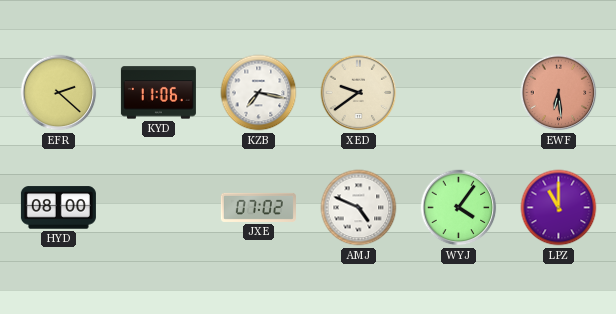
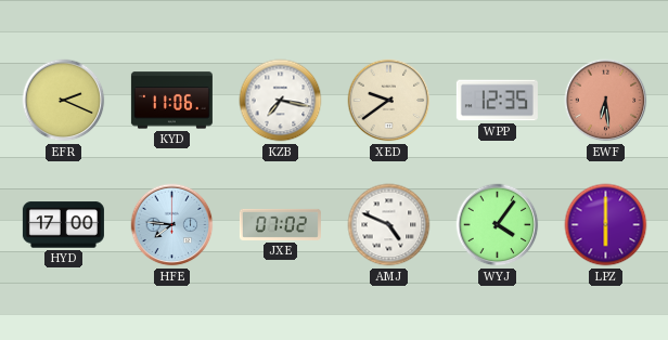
EFR: 2:22 -> 2:19 (64, 101)
WPP: none -> 12:35 (497, 101)
HYD: 08:00 -> 17:00 (63, 225)
HFE: none -> 7:46 (172, 225)
LPZ: 11:00 -> 6:00 (606, 225)
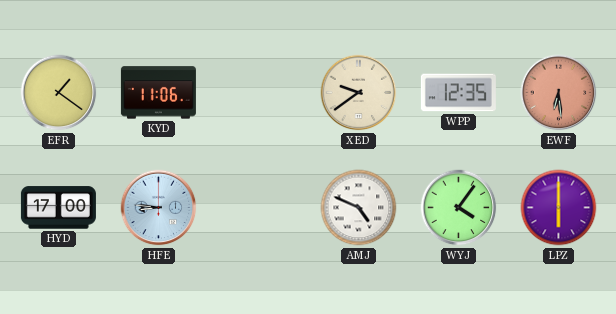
EFR: 2:19 -> 1:21 (59, 93)
KZB: 7:17 -> none (281, 101)
HFE: 7:46 -> 8:46 (159, 208)
JXE: 07:02 -> none (280, 224)
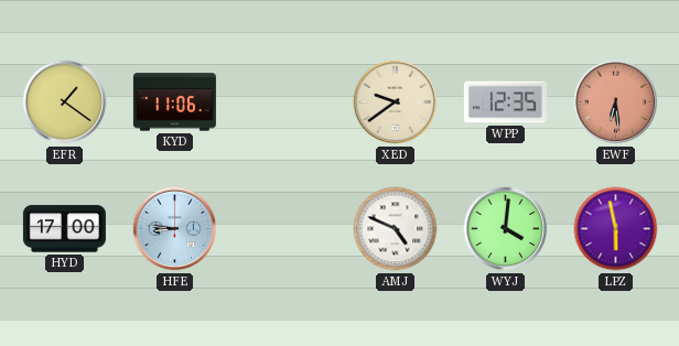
WYJ: 4:06 -> 4:01 (506, 229)
LPZ: 6:00 -> 5:58 (616, 229)
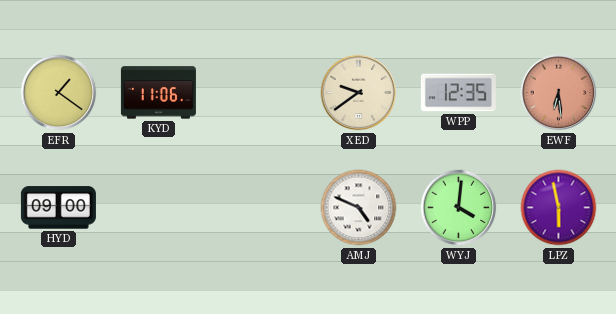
HYD: 17:00 -> 09:00 (58, 208)
HFE: 8:46 -> none (175, 229)
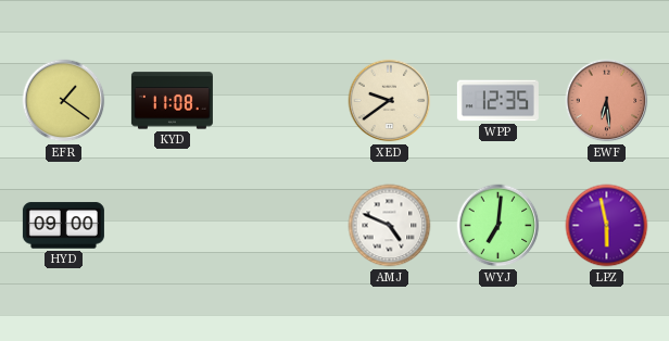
KYD: 11:06 -> 11:08 (172, 101)
WYJ: 4:01 -> 7:01 (498, 226)
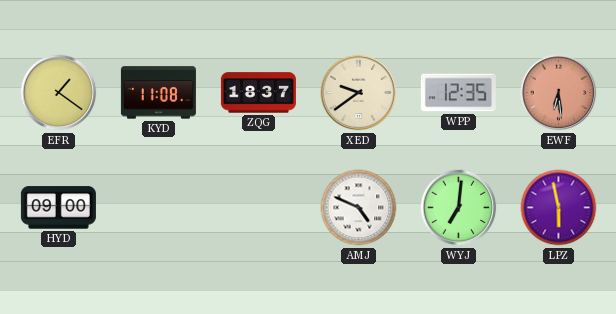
ZQG: none -> 18:37 (258, 93)
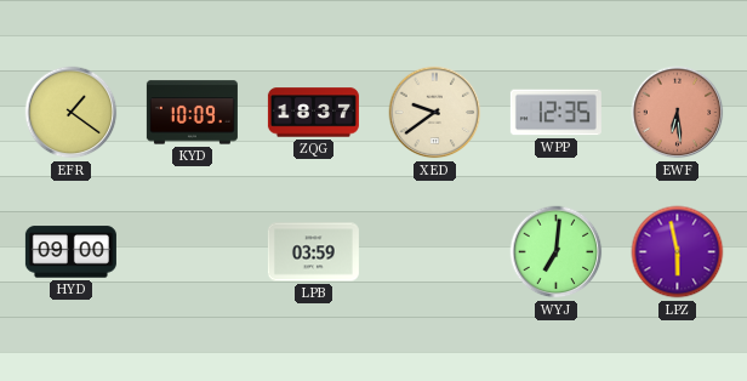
KYD: 11:08 -> 10:09 (192, 113)
LPB: none -> 03:59 (313, 252)
AMJ: 4:49 -> none (359, 208)
